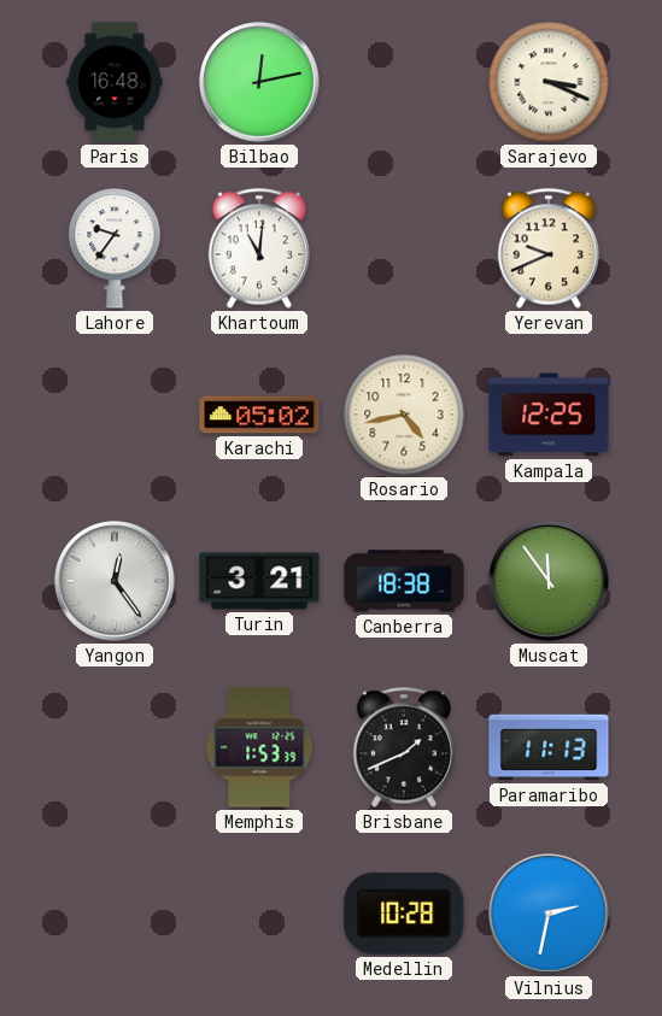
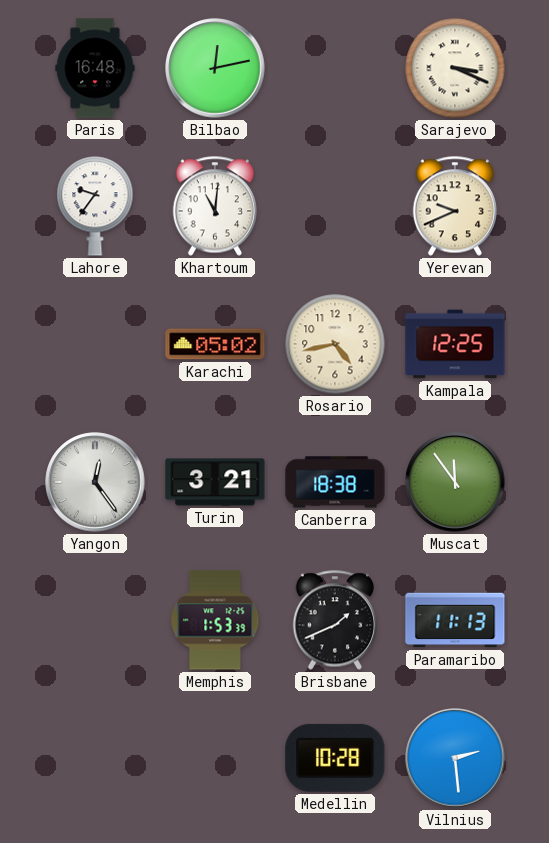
Vilnius: 2:32 -> 2:29 (455, 758)
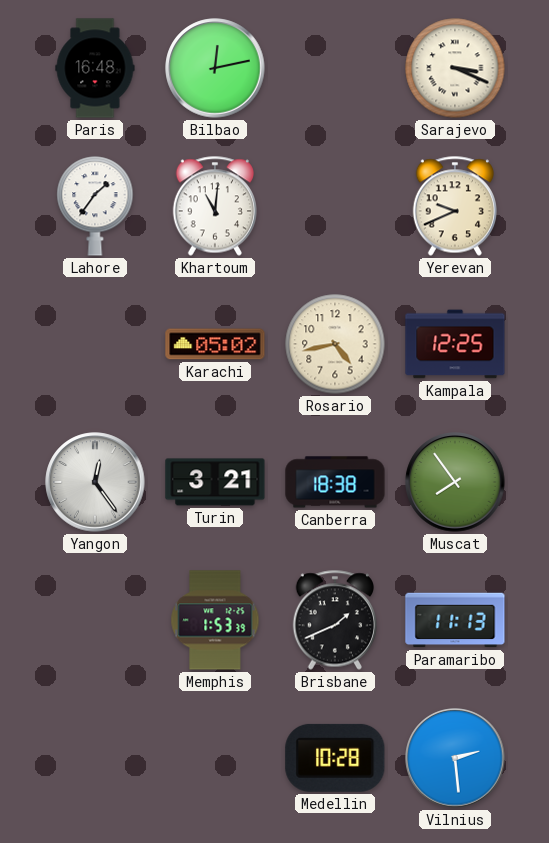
Lahore: 9:36 -> 1:36 (95, 206)
Muscat: 11:54 -> 7:54 (455, 482)
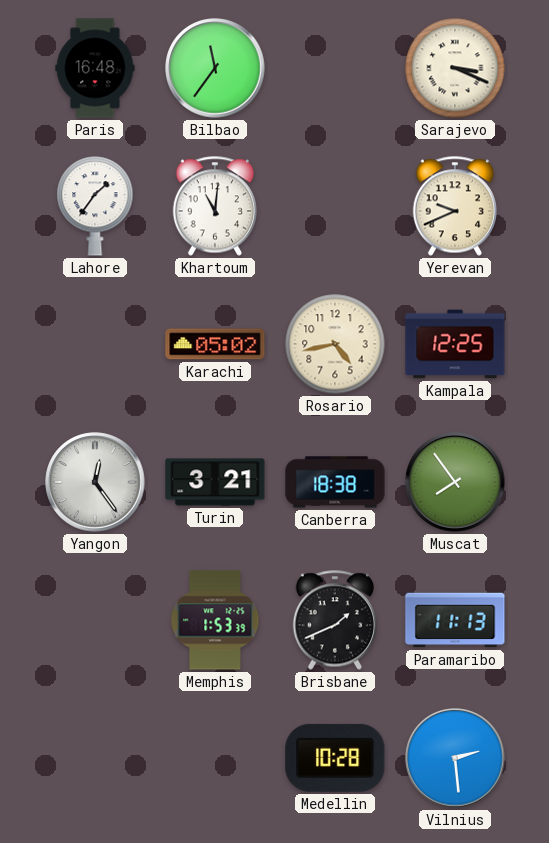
Bilbao: 12:13 -> 11:36 (215, 68)
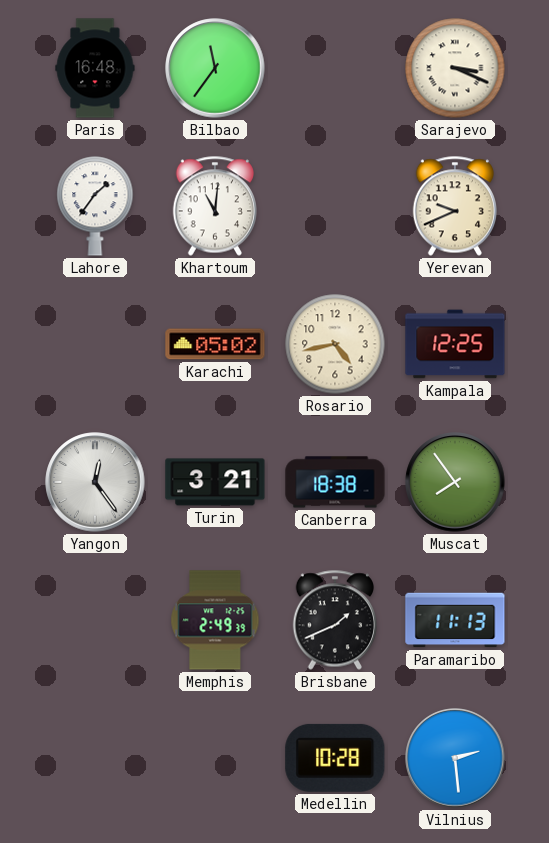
Memphis: 1:53 -> 2:49 (215, 620)
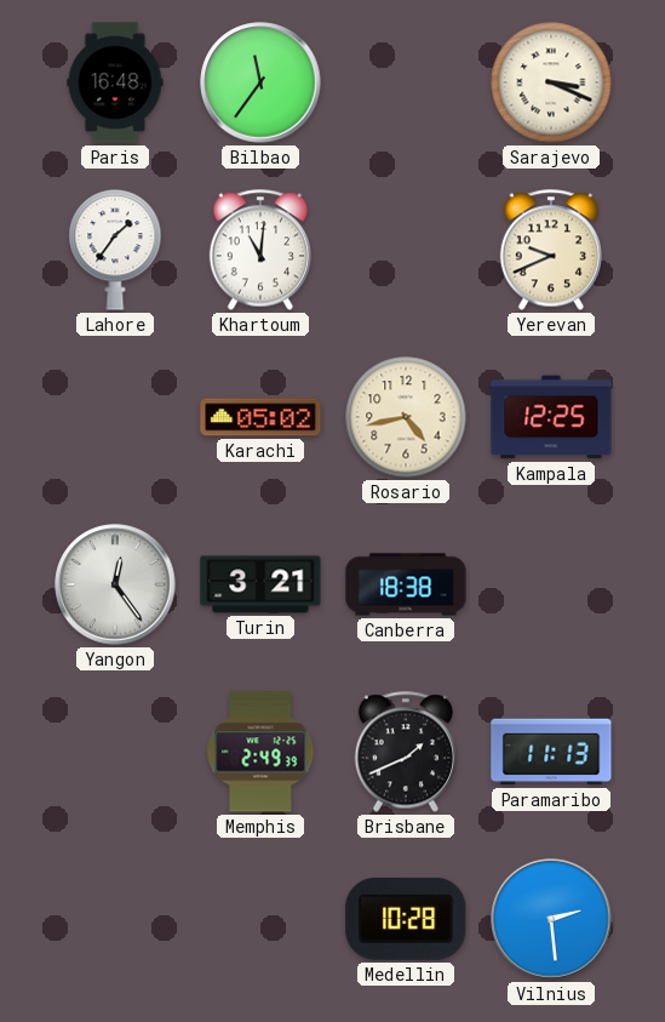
Muscat: 7:54 -> none (455, 482)
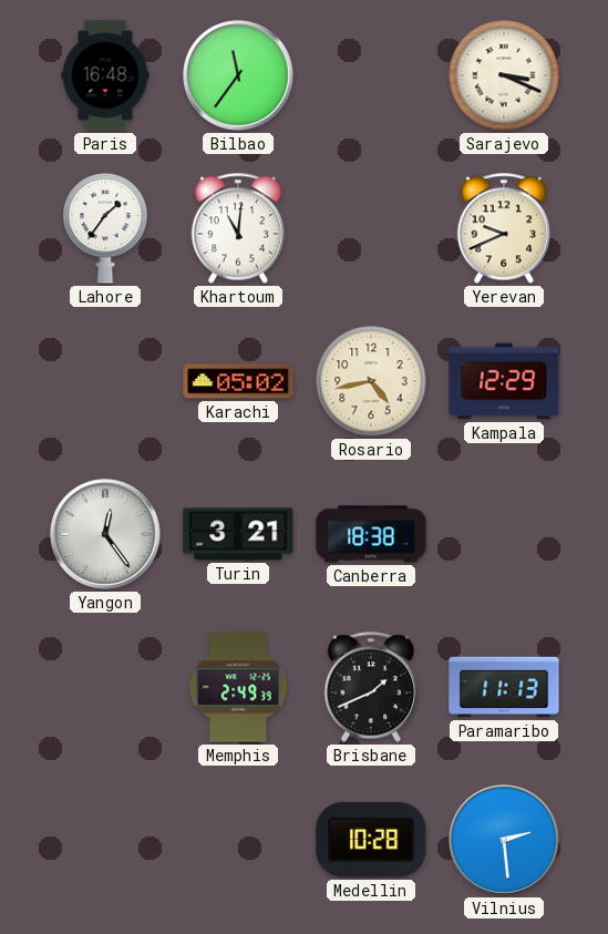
Kampala: 12:25 -> 12:29 (504, 381)
